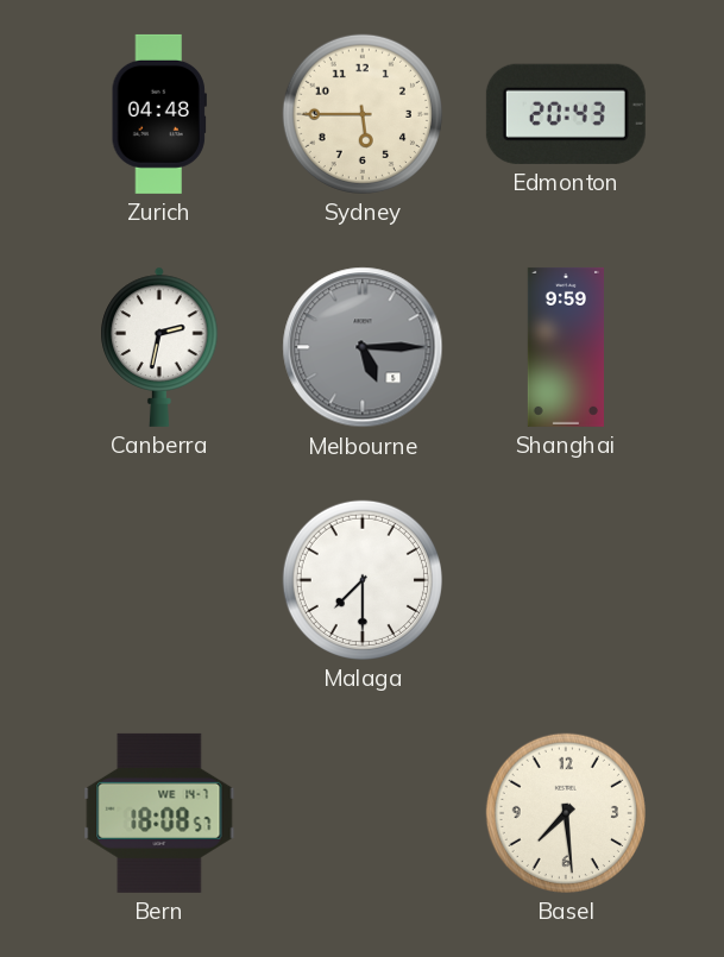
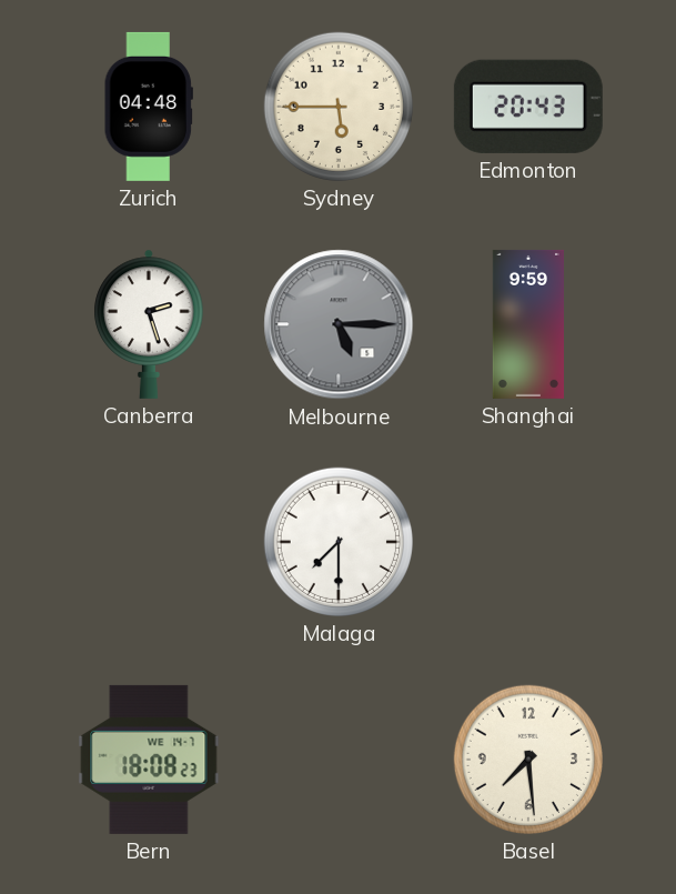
Canberra: 2:32 -> 2:27 (149, 324)
Bern: 18:08:57 -> 18:08:23 (149, 760)
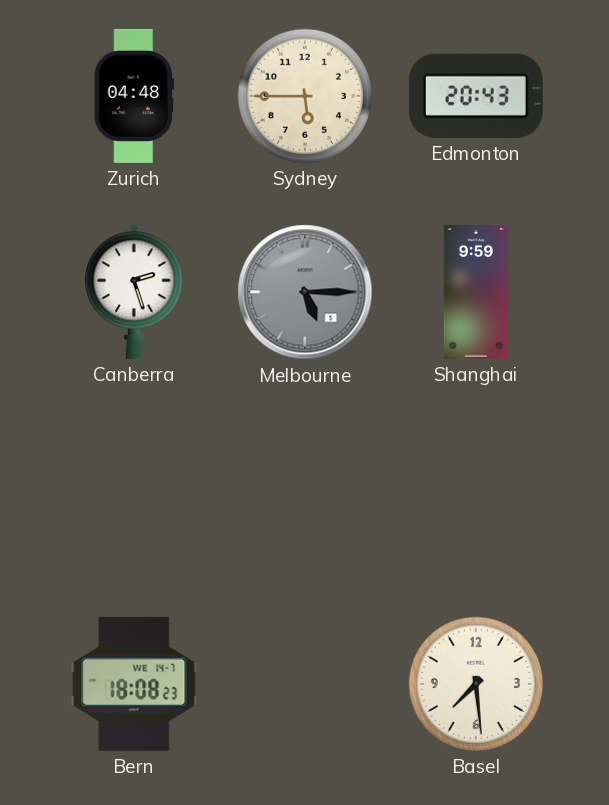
Malaga: 7:30 -> none (339, 542)
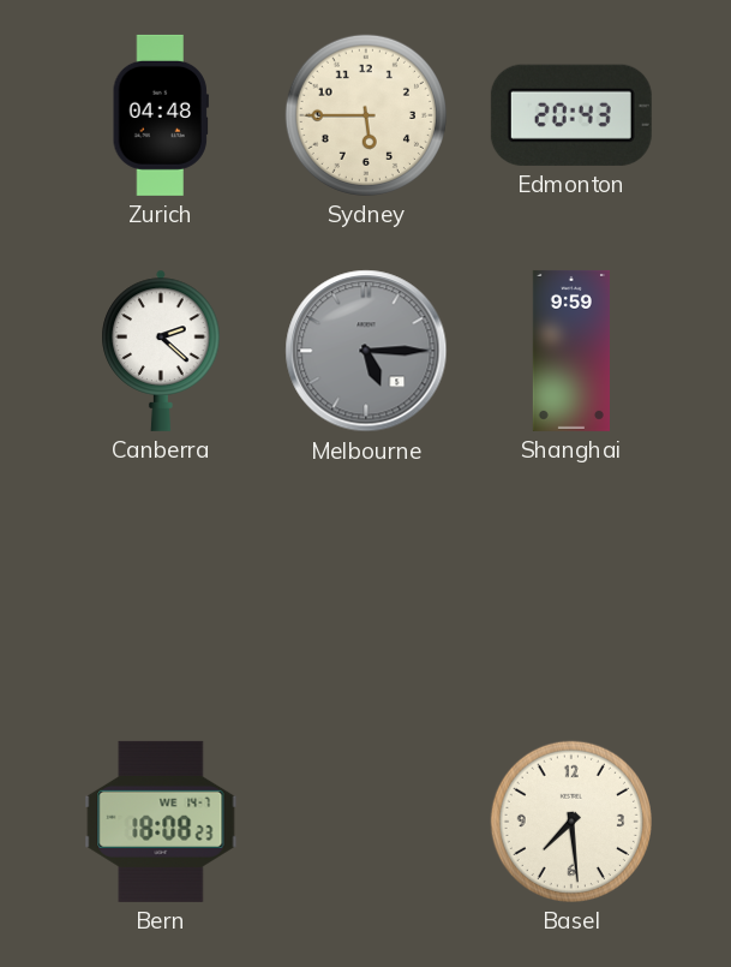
Canberra: 2:27 -> 2:22 (161, 351)
